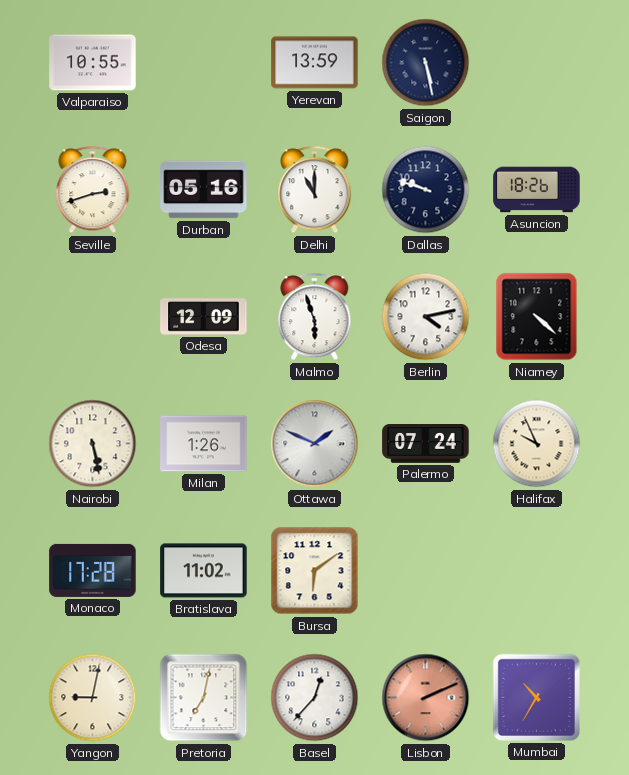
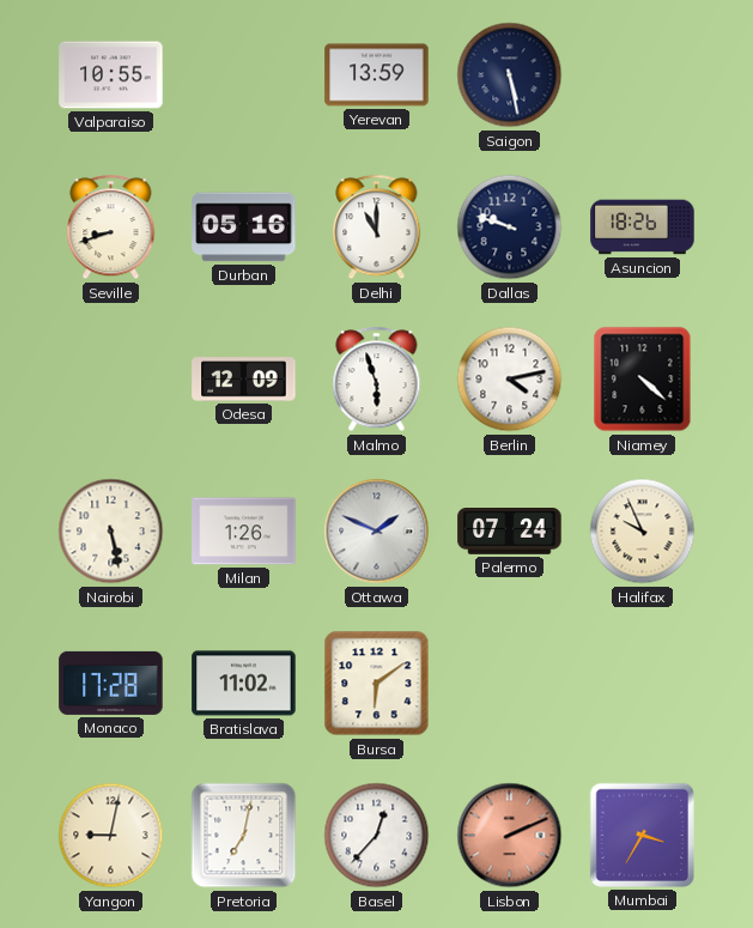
Seville: 2:42 -> 8:42 (111, 228)
Mumbai: 10:35 -> 3:35 (642, 835)
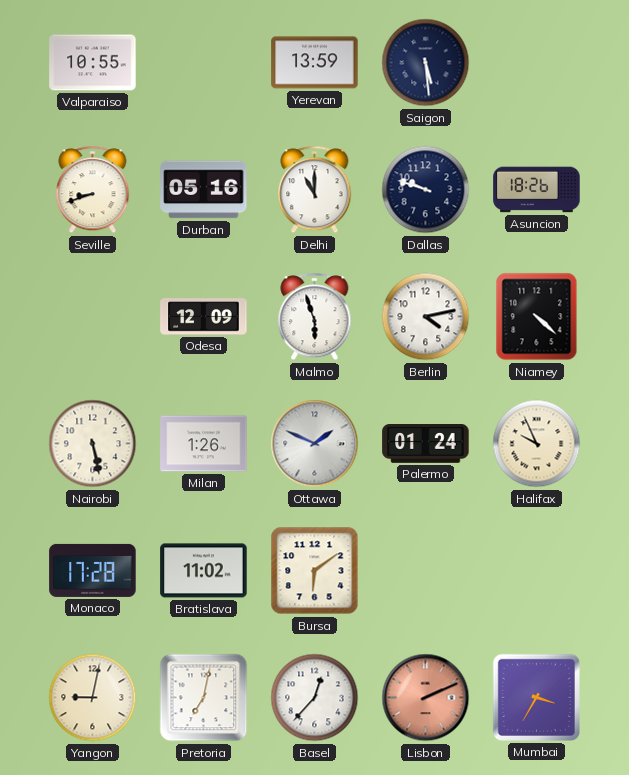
Saigon: 5:28 -> 5:29 (426, 63)
Palermo: 07:24 -> 01:24 (426, 444)
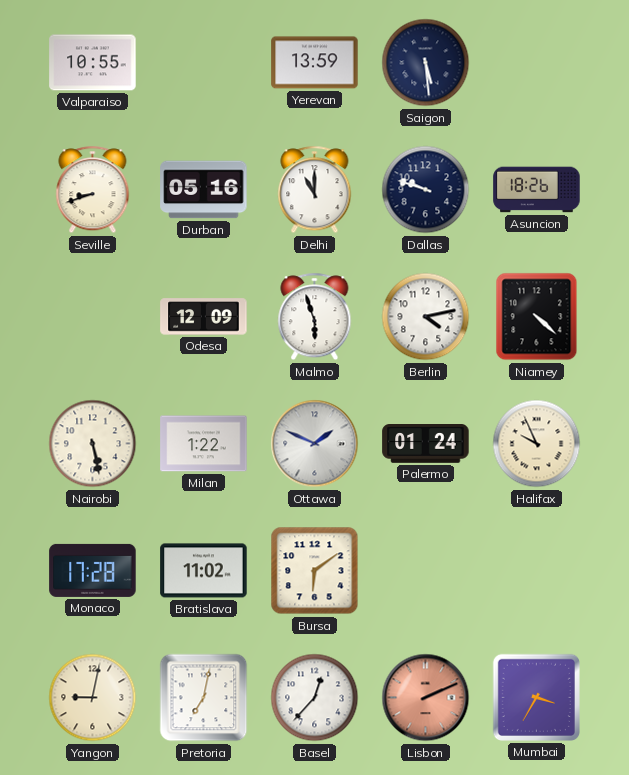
Milan: 1:26 -> 1:22 (204, 444)
